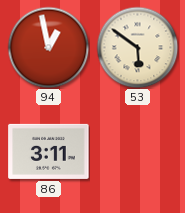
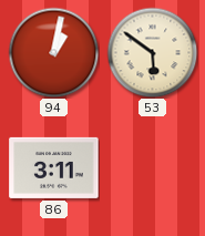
94: 12:58 -> 1:02 (53, 52)
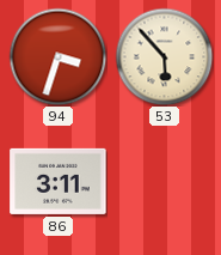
94: 1:02 -> 3:33 (57, 56)
53: 5:51 -> 5:53 (164, 56)
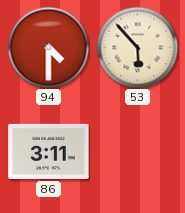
94: 3:33 -> 4:30 (48, 47)
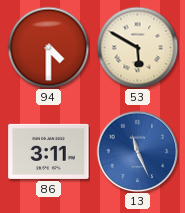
53: 5:53 -> 5:50 (137, 47)
13: none -> 11:26 (137, 151)
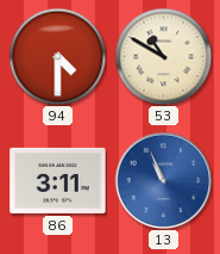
53: 5:50 -> 10:50 (163, 56)
13: 11:26 -> 10:56 (163, 180)
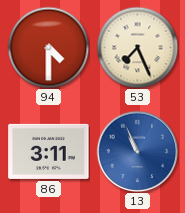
53: 10:50 -> 7:26 (137, 47)
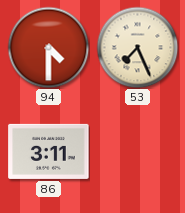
13: 10:56 -> none (137, 151)
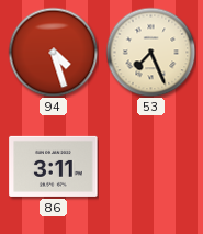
94: 4:30 -> 4:27 (53, 52)
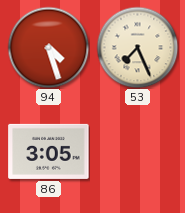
86: 3:11 -> 3:05 (49, 151)
